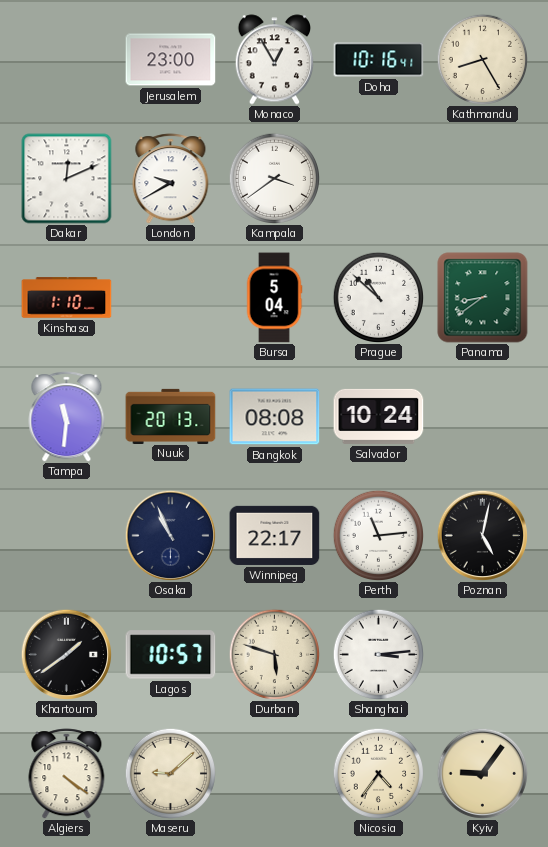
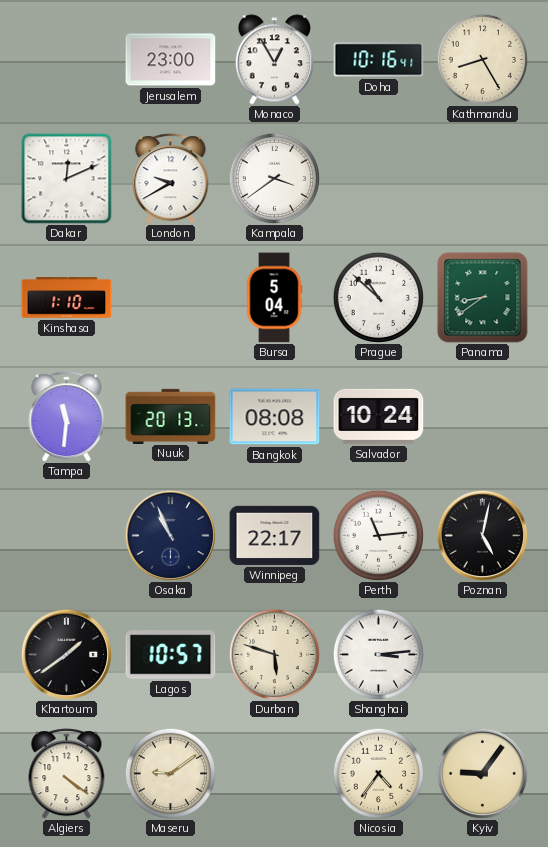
Maseru: 9:08 -> 9:09 (170, 773)
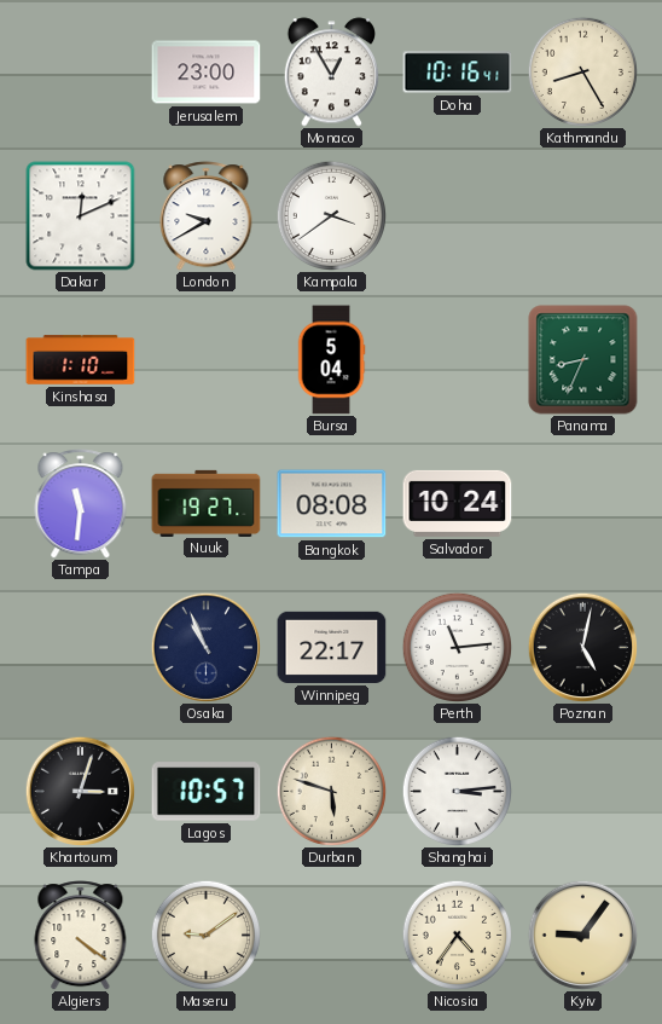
Prague: 10:52 -> none (378, 297)
Panama: 8:39 -> 8:34 (583, 360)
Nuuk: 20:13 -> 19:27 (207, 503)
Khartoum: 1:39 -> 3:03 (80, 791)
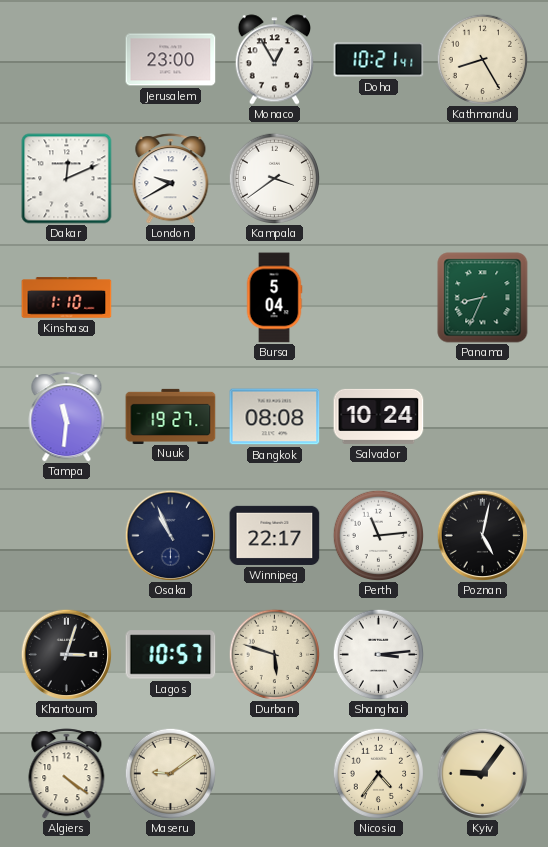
Doha: 10:16 -> 10:21 (379, 60)
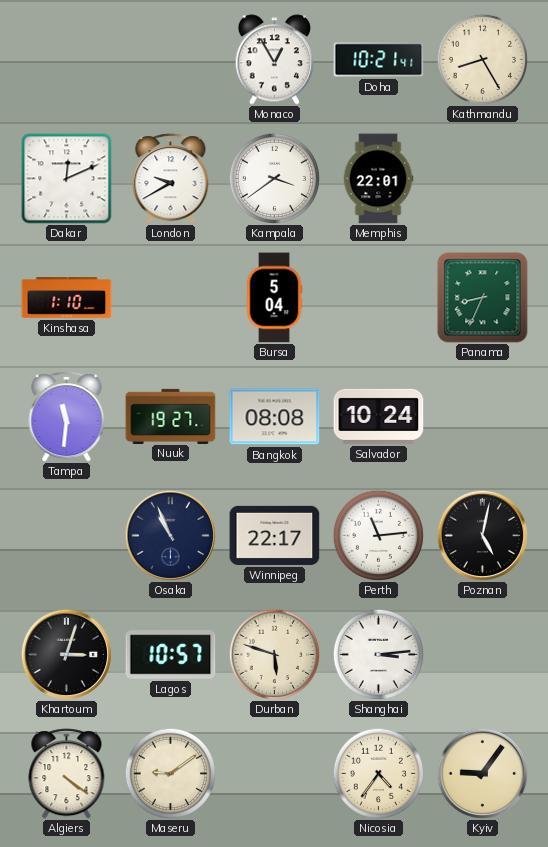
Jerusalem: 23:00 -> none (171, 60)
Memphis: none -> 22:01 (378, 179)
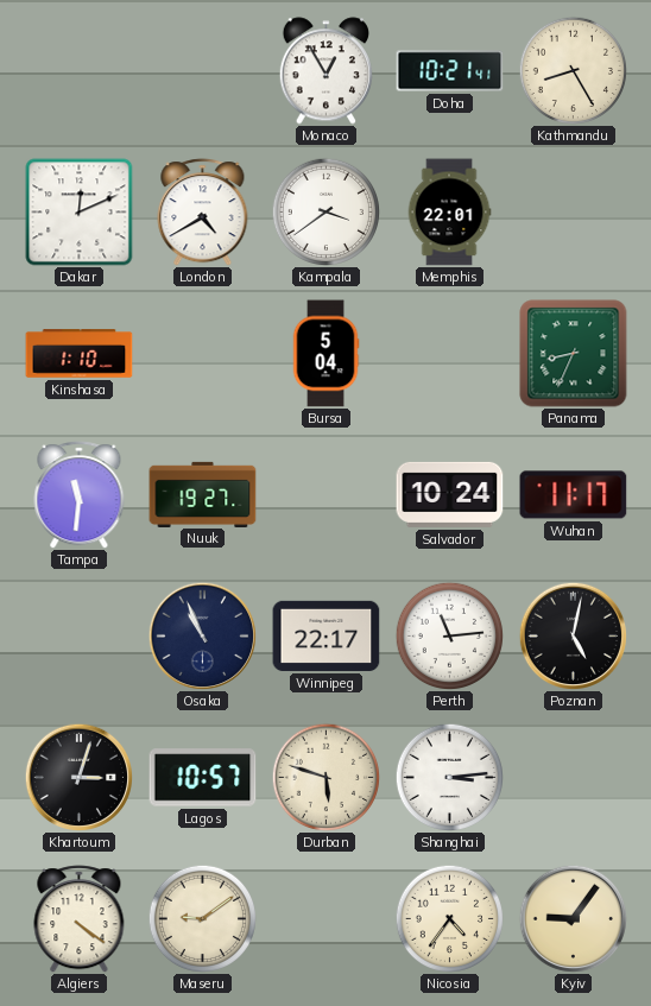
London: 9:40 -> 4:40 (203, 213)
Bangkok: 08:08 -> none (275, 417)
Wuhan: none -> 11:17 (574, 495)
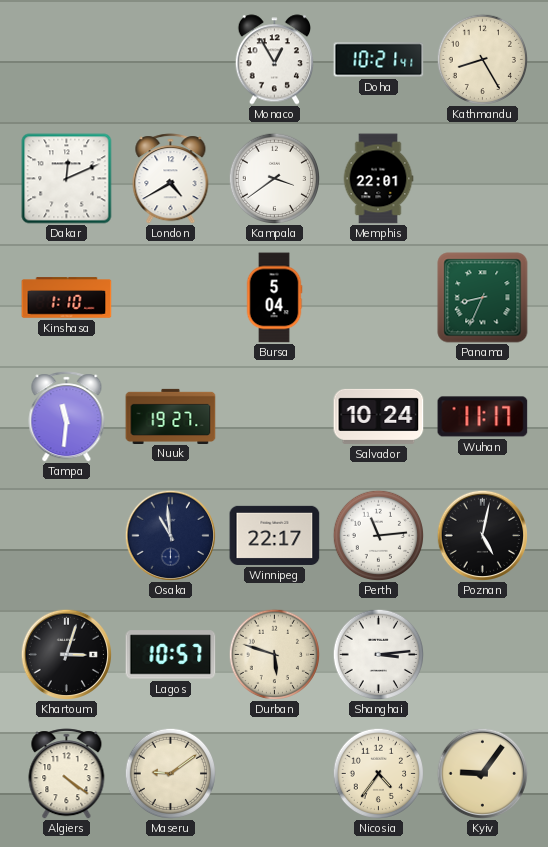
Osaka: 10:56 -> 10:59 (170, 535)
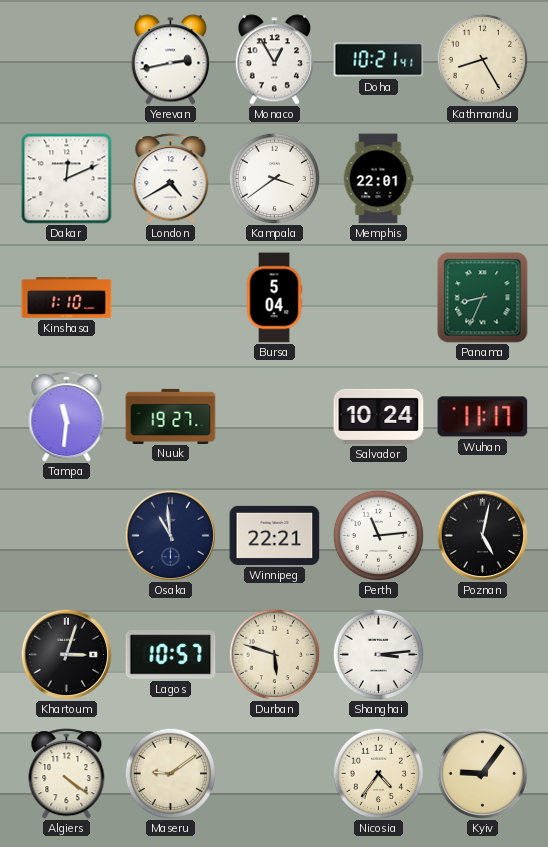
Yerevan: none -> 2:43 (170, 60)
Winnipeg: 22:17 -> 22:21 (275, 535)
